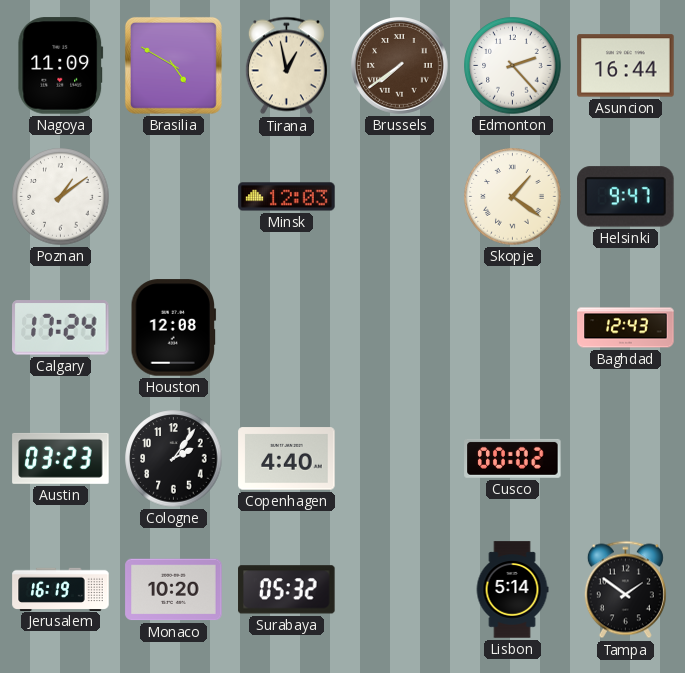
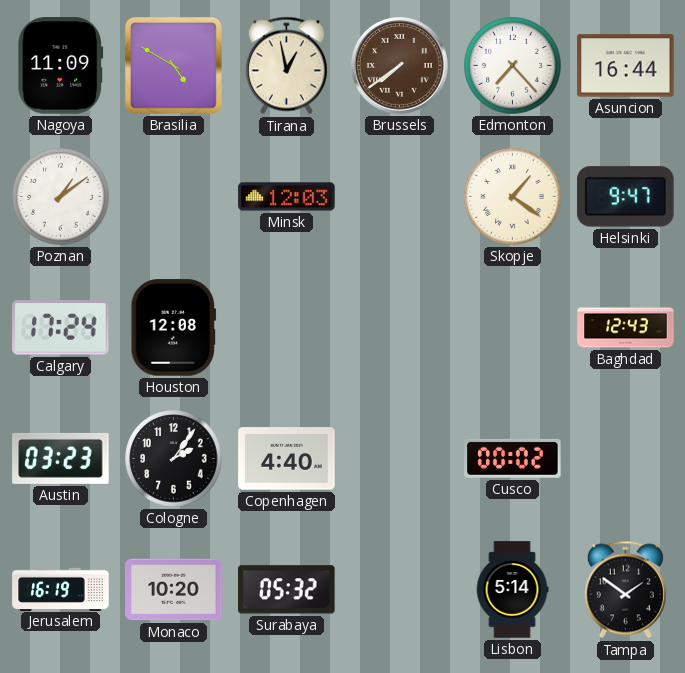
Edmonton: 2:23 -> 7:23 (513, 66)
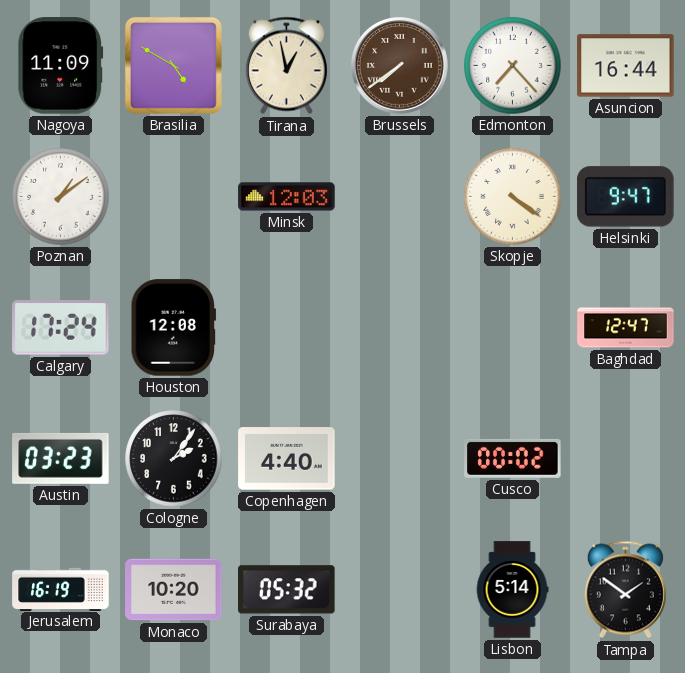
Skopje: 1:21 -> 4:21 (513, 197)
Baghdad: 12:43 -> 12:47 (626, 328)
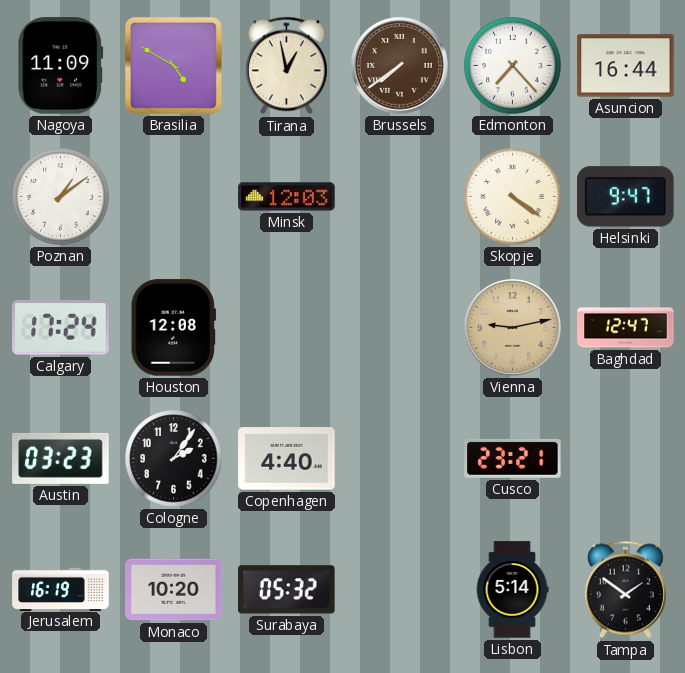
Vienna: none -> 9:13 (513, 328)
Cusco: 00:02 -> 23:21 (513, 458)
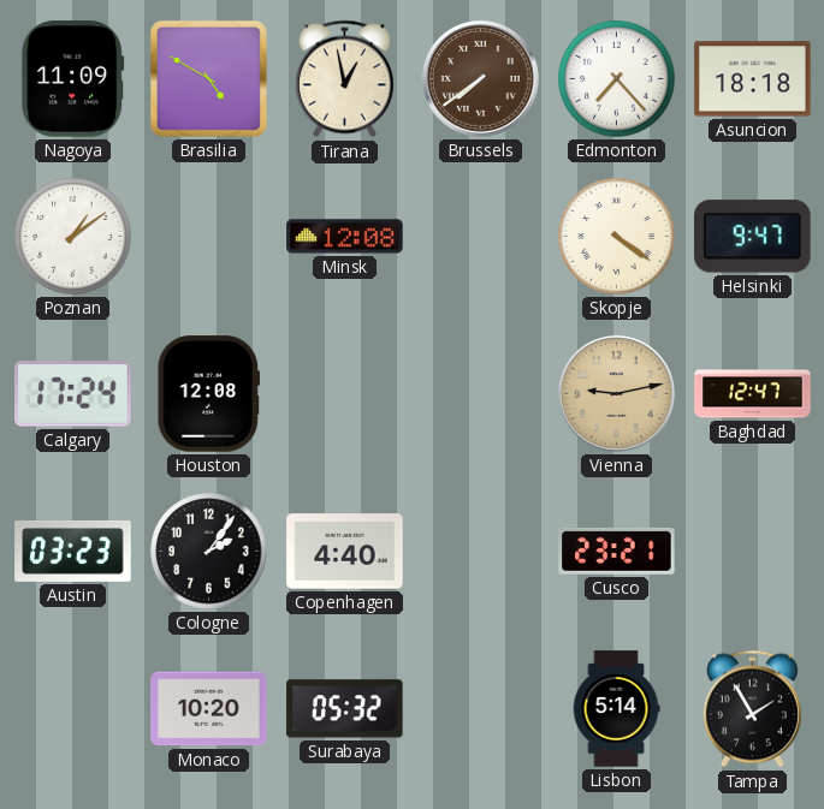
Asuncion: 16:44 -> 18:18 (753, 79)
Minsk: 12:03 -> 12:08 (345, 237)
Jerusalem: 16:19 -> none (61, 589)
Tampa: 1:51 -> 1:55 (752, 709)
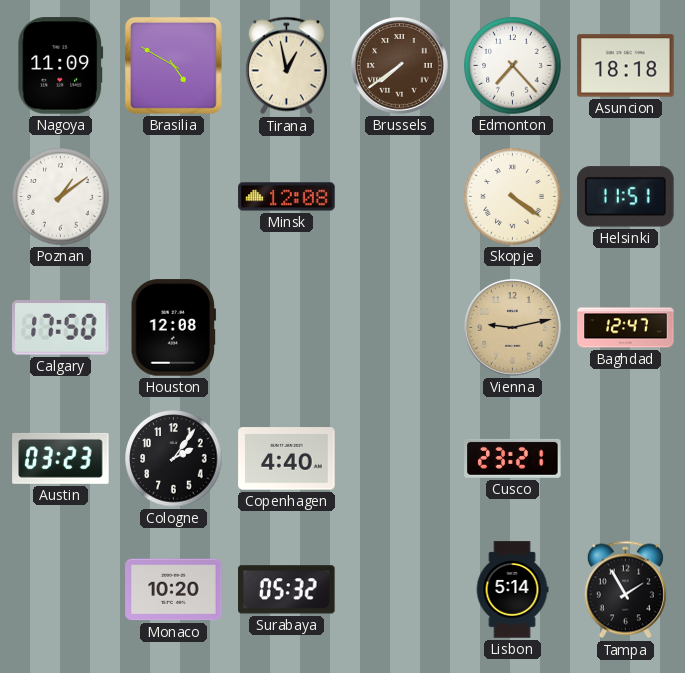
Helsinki: 9:47 -> 11:51 (626, 197)
Calgary: 17:24 -> 17:50 (61, 328)
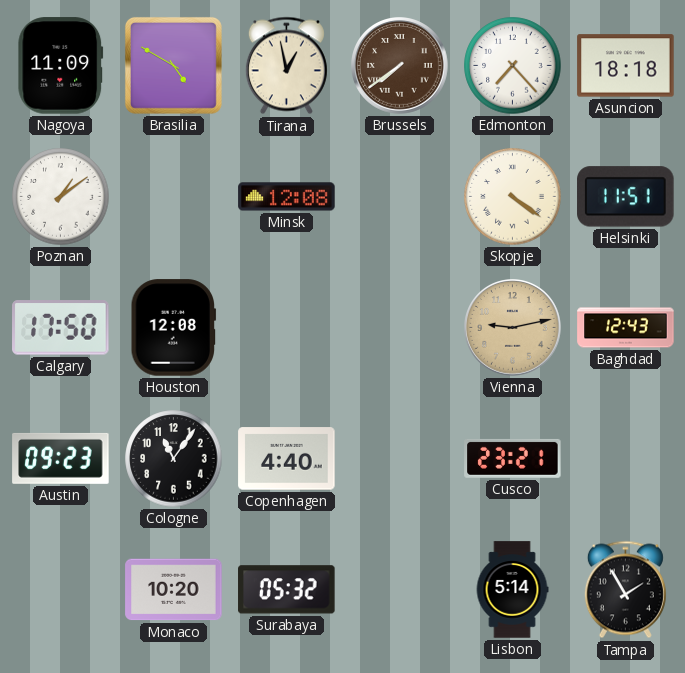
Baghdad: 12:47 -> 12:43 (626, 328)
Austin: 03:23 -> 09:23 (61, 458)
Cologne: 2:06 -> 11:06 (174, 459)
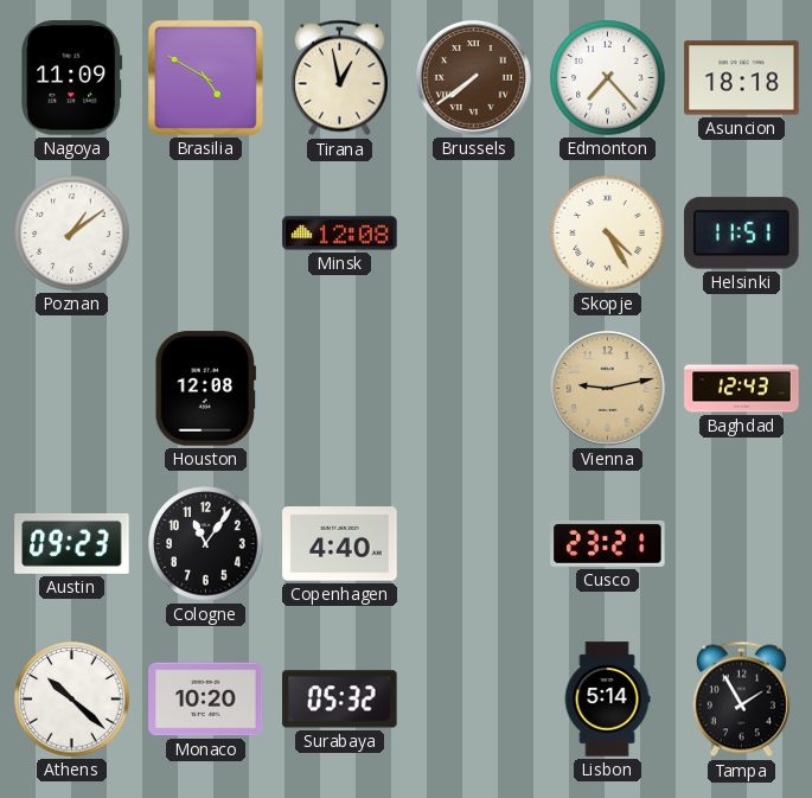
Skopje: 4:21 -> 4:25 (608, 234)
Calgary: 17:50 -> none (61, 328)
Athens: none -> 10:22 (72, 700)
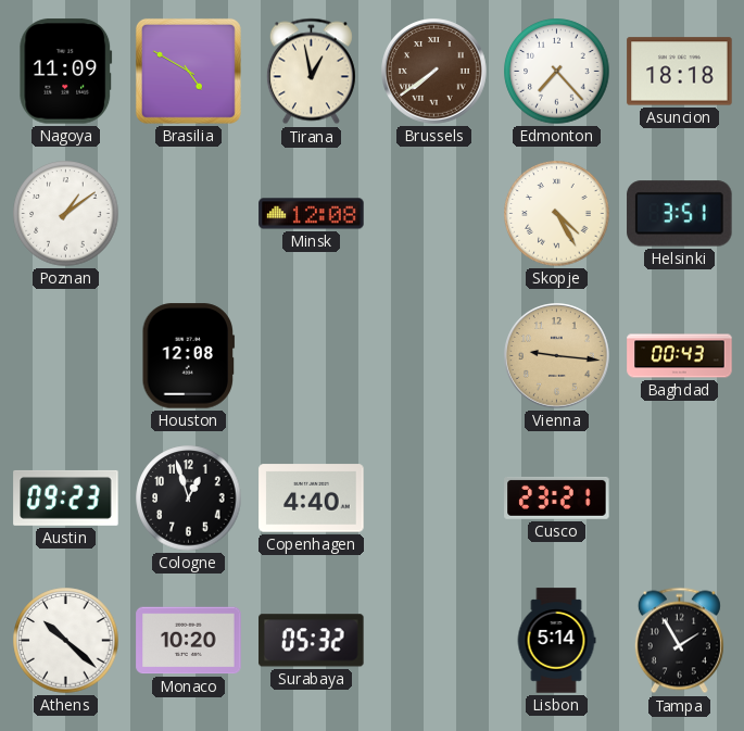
Helsinki: 11:51 -> 3:51 (680, 214)
Vienna: 9:13 -> 9:16 (557, 356)
Baghdad: 12:43 -> 00:43 (680, 356)
Cologne: 11:06 -> 12:57 (189, 499)
